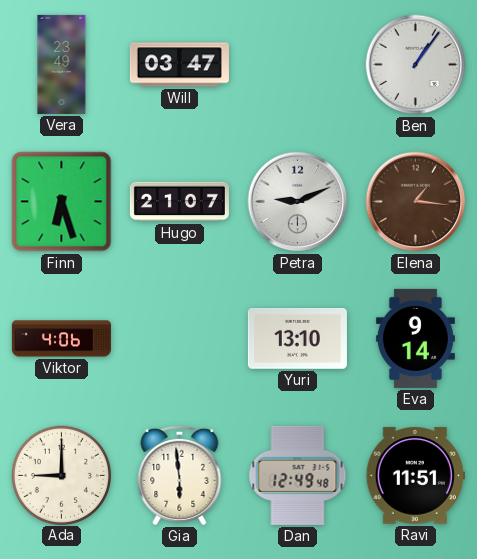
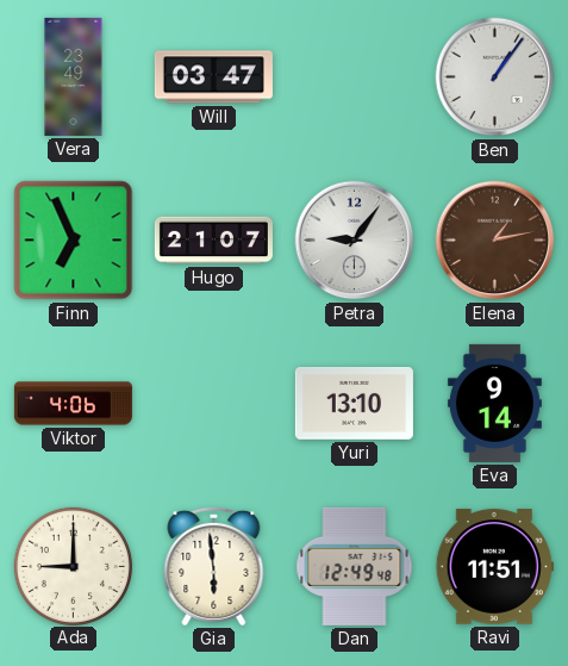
Finn: 6:27 -> 6:56 (74, 241)
Petra: 9:11 -> 9:06 (355, 241)
Elena: 1:16 -> 1:13 (495, 241)
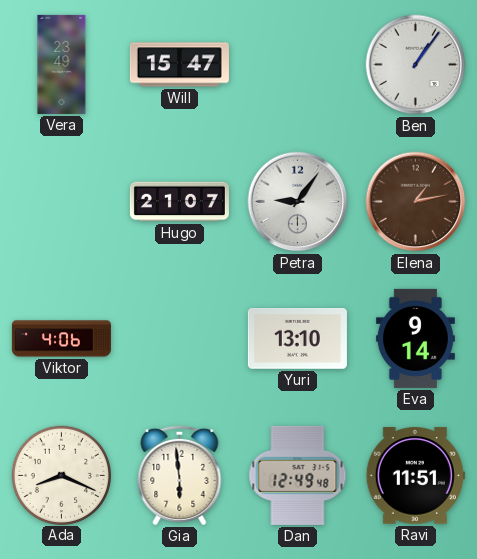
Will: 03:47 -> 15:47 (179, 65)
Finn: 6:56 -> none (74, 241)
Ada: 9:00 -> 8:19 (61, 475)
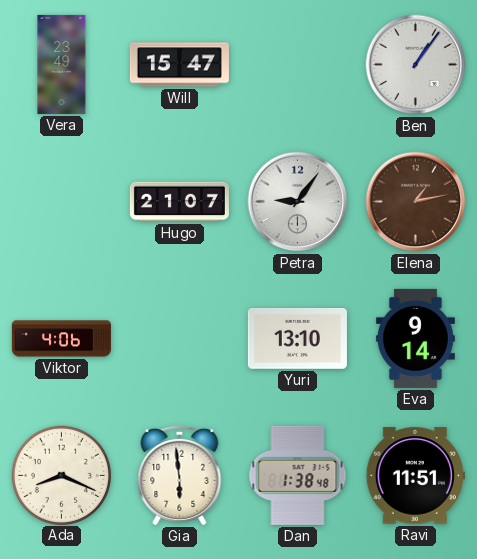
Dan: 12:49 -> 1:38 (298, 475)
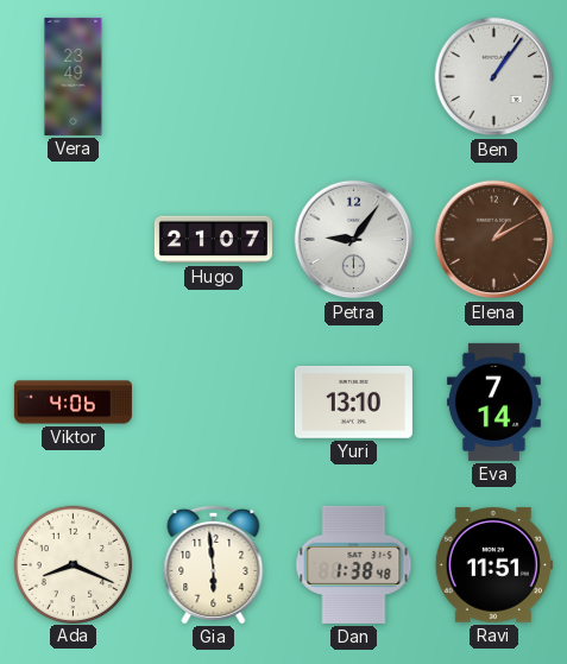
Will: 15:47 -> none (179, 65)
Elena: 1:13 -> 1:10 (494, 240)
Eva: 9:14 -> 7:14 (493, 401)
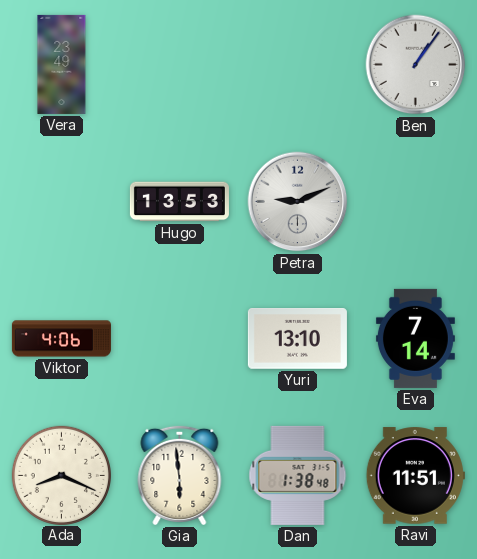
Hugo: 21:07 -> 13:53 (179, 202)
Petra: 9:06 -> 9:11 (298, 202)
Elena: 1:10 -> none (494, 240)
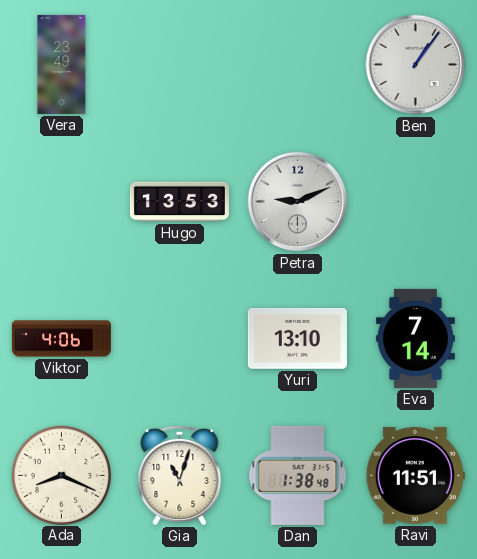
Gia: 5:59 -> 11:03 (180, 475)
